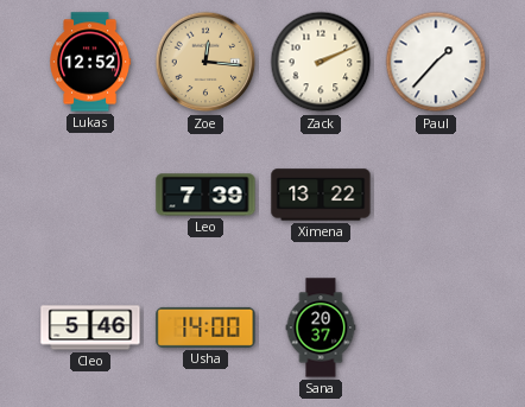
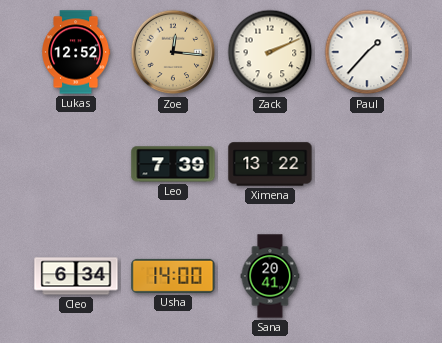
Cleo: 5:46 -> 6:34 (76, 276)
Sana: 20:37 -> 20:41 (270, 276)
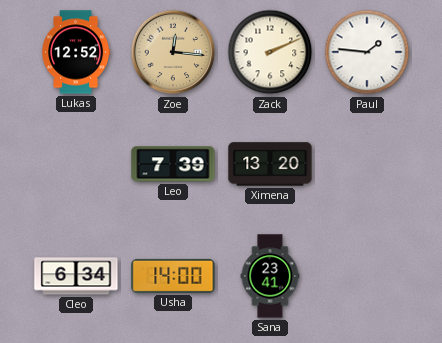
Paul: 1:37 -> 1:46 (367, 52)
Ximena: 13:22 -> 13:20 (270, 164)
Sana: 20:41 -> 23:41 (270, 276)
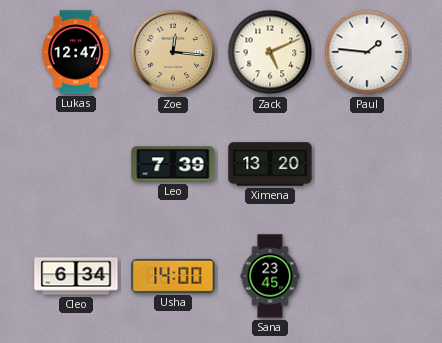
Lukas: 12:52 -> 12:47 (76, 52)
Zack: 2:11 -> 5:11 (270, 52)
Sana: 23:41 -> 23:45 (270, 276)
